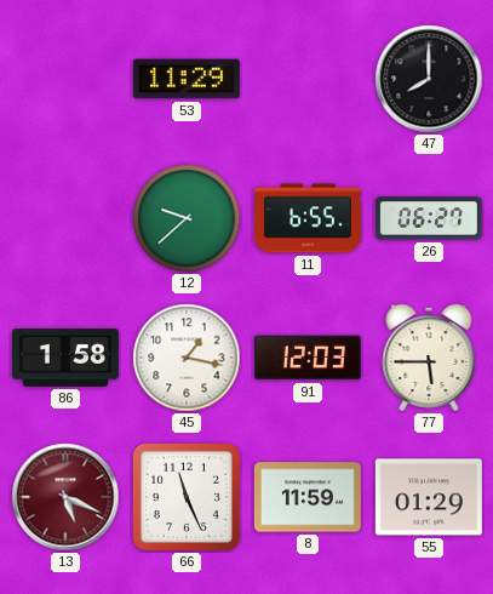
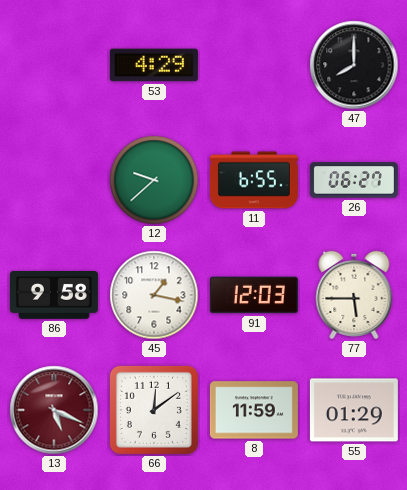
53: 11:29 -> 4:29 (154, 65)
86: 1:58 -> 9:58 (54, 296)
66: 11:26 -> 12:09 (154, 410)
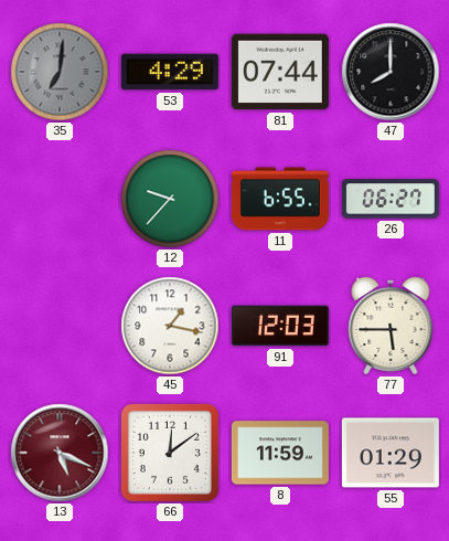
35: none -> 7:01 (60, 72)
81: none -> 07:44 (280, 72)
12: 9:38 -> 9:37 (170, 199)
86: 9:58 -> none (54, 296)
